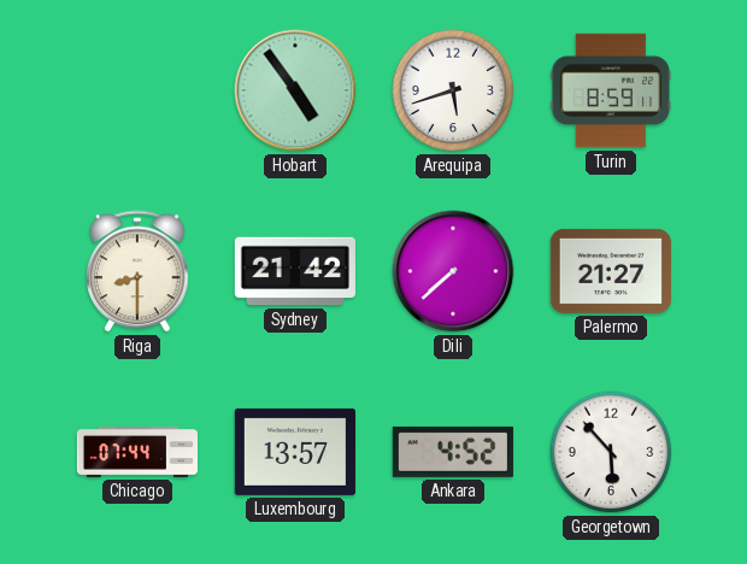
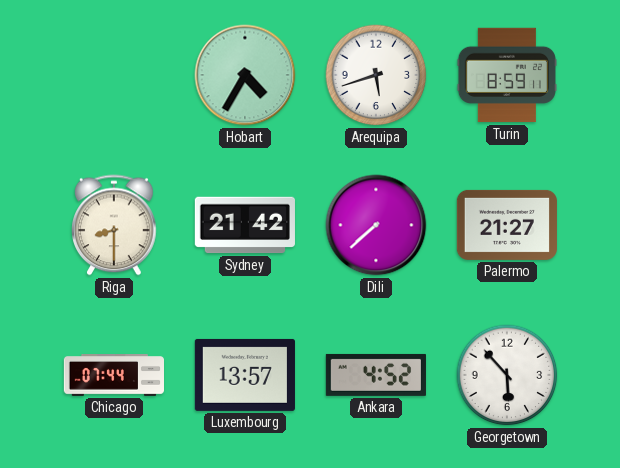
Hobart: 4:54 -> 4:35 (245, 75)
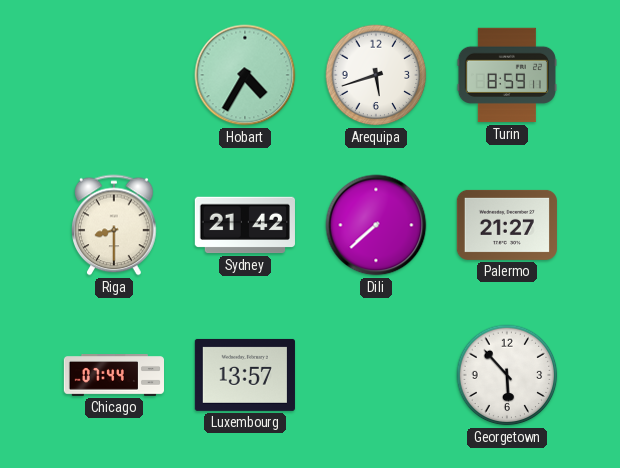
Ankara: 4:52 -> none (376, 375)
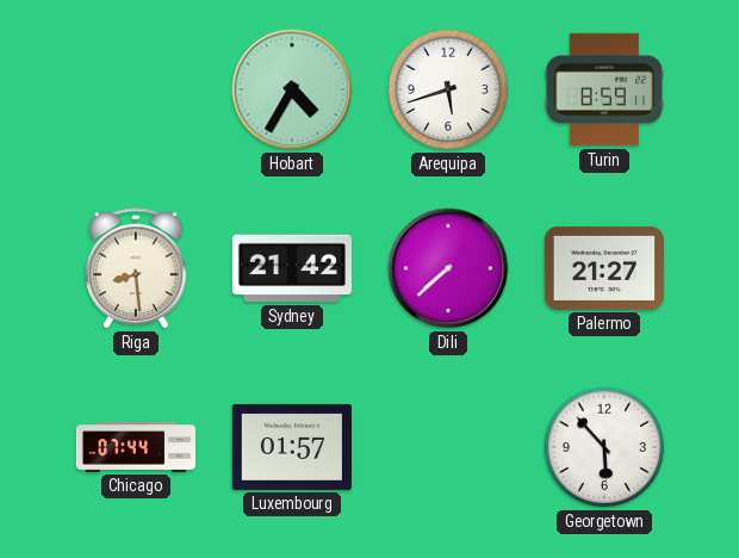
Riga: 8:30 -> 8:29 (136, 268)
Luxembourg: 13:57 -> 01:57 (292, 447)
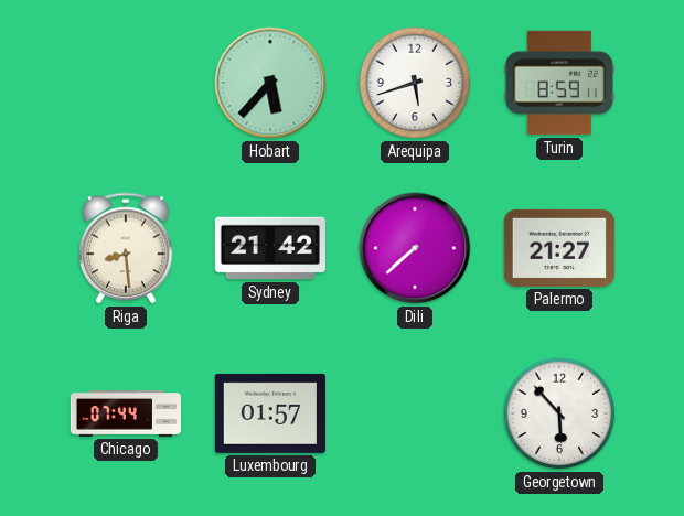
Hobart: 4:35 -> 5:37 (270, 83)
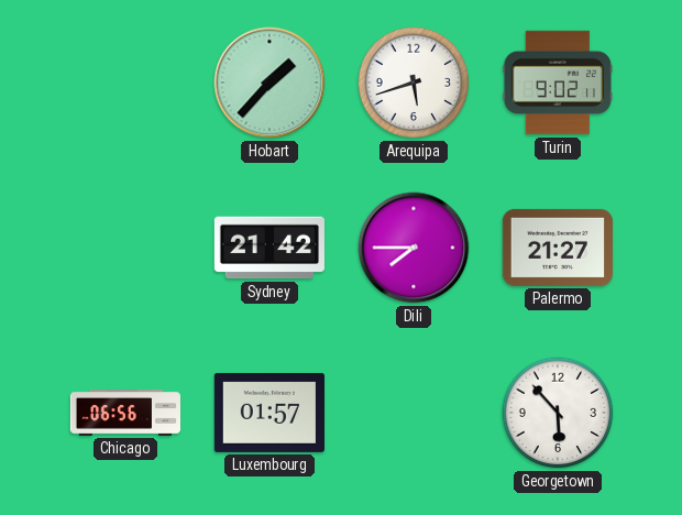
Hobart: 5:37 -> 1:37 (269, 83)
Turin: 8:59 -> 9:02 (558, 83)
Riga: 8:29 -> none (126, 248)
Dili: 7:38 -> 7:45 (414, 248)
Chicago: 07:44 -> 06:56 (124, 414)
